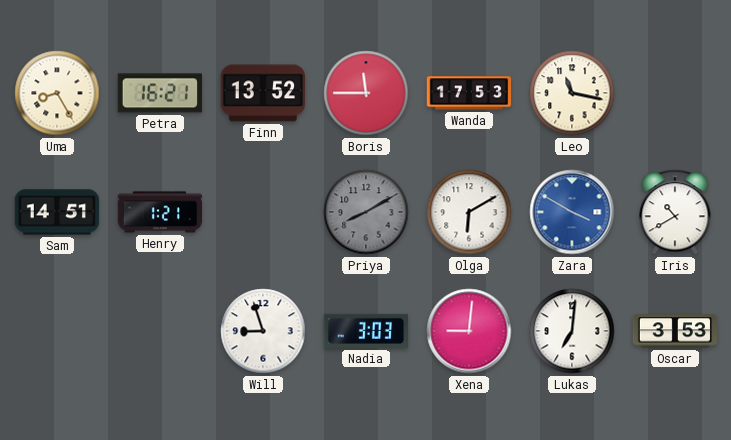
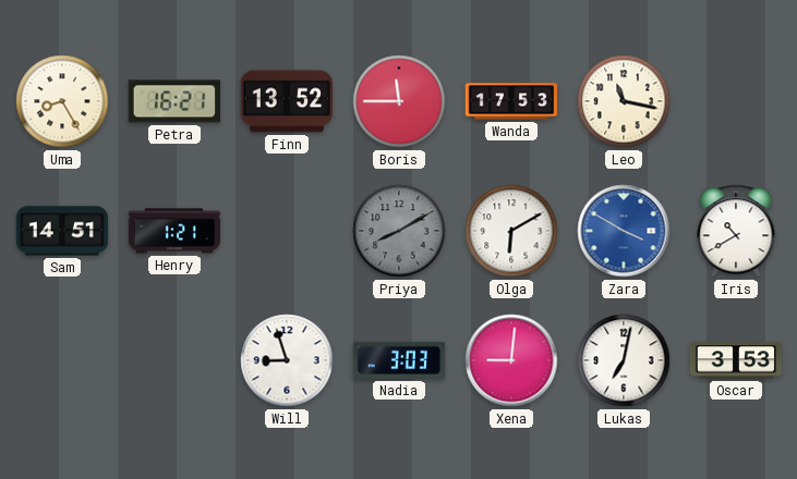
Lukas: 7:01 -> 7:02 (624, 360)
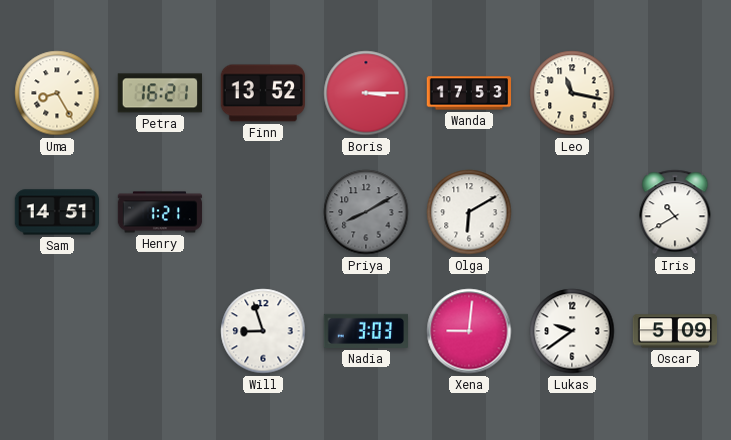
Boris: 11:45 -> 3:15 (366, 93)
Zara: 3:50 -> none (624, 231)
Lukas: 7:02 -> 9:39 (572, 331)
Oscar: 3:53 -> 5:09 (675, 331)
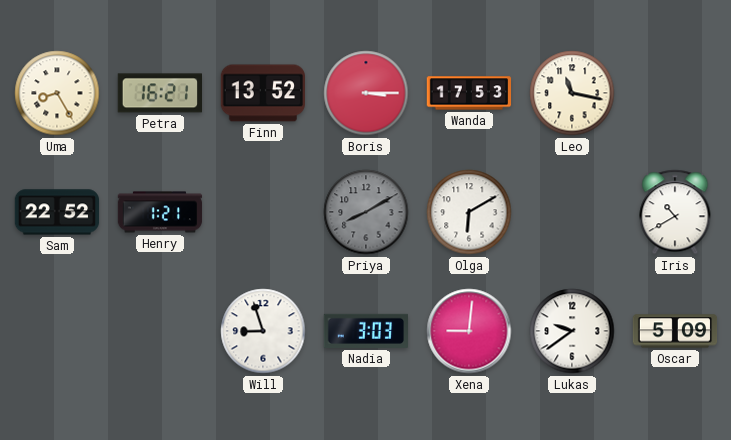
Sam: 14:51 -> 22:52 (57, 212)
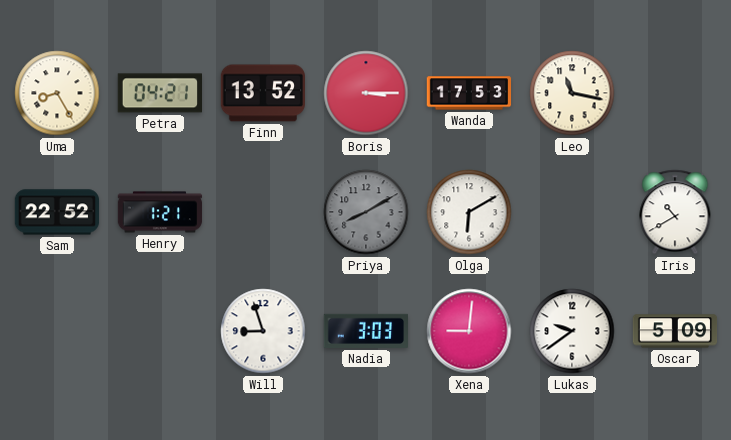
Petra: 16:21 -> 04:21 (159, 93)
